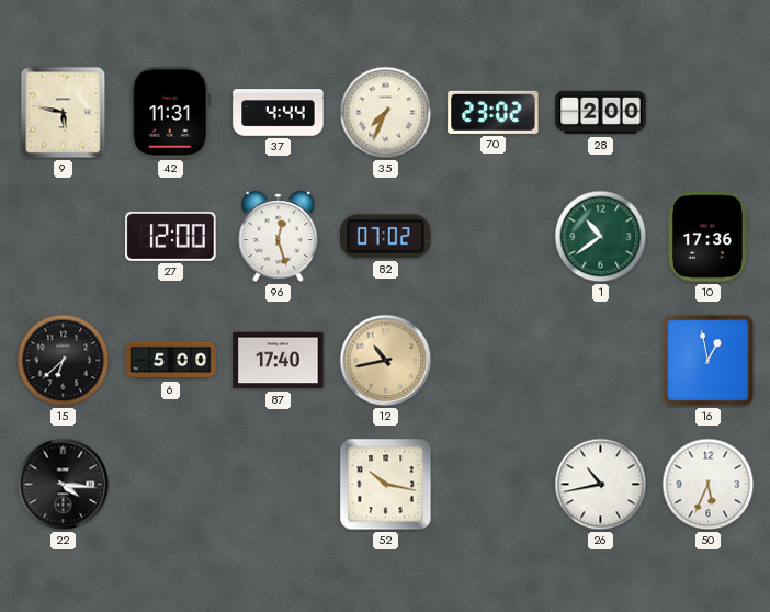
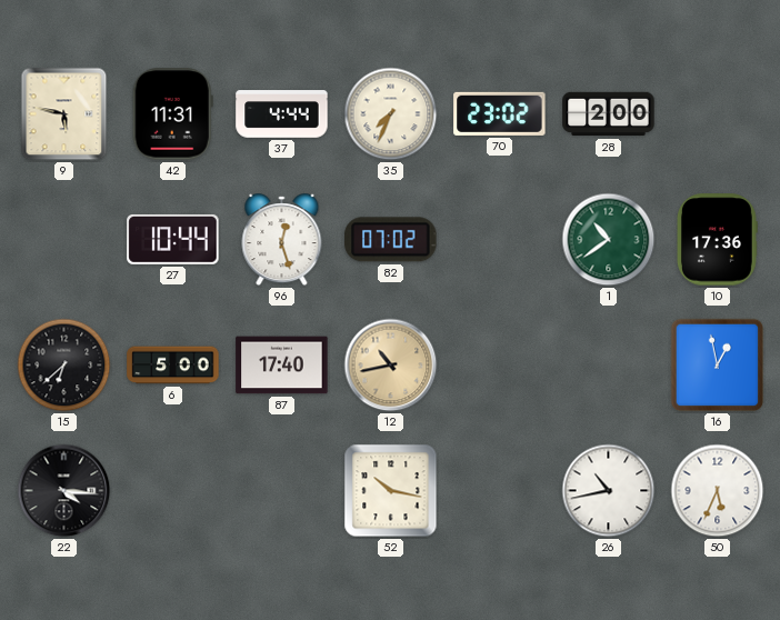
27: 12:00 -> 10:44 (173, 240)
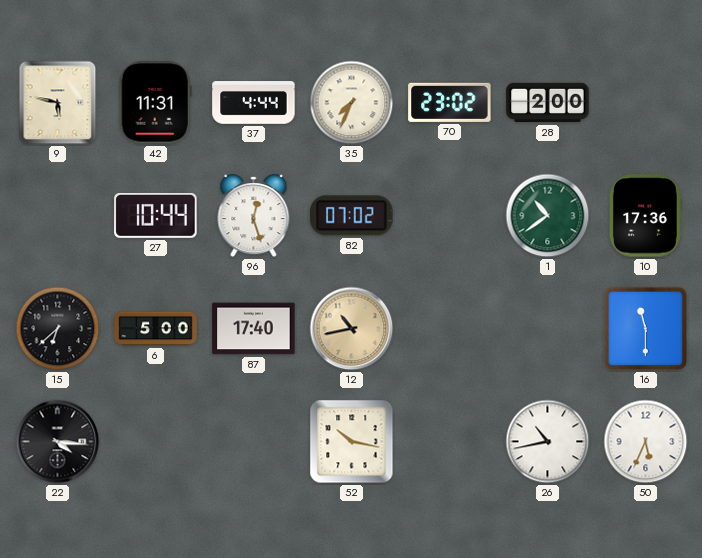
16: 12:58 -> 11:30 (646, 329)
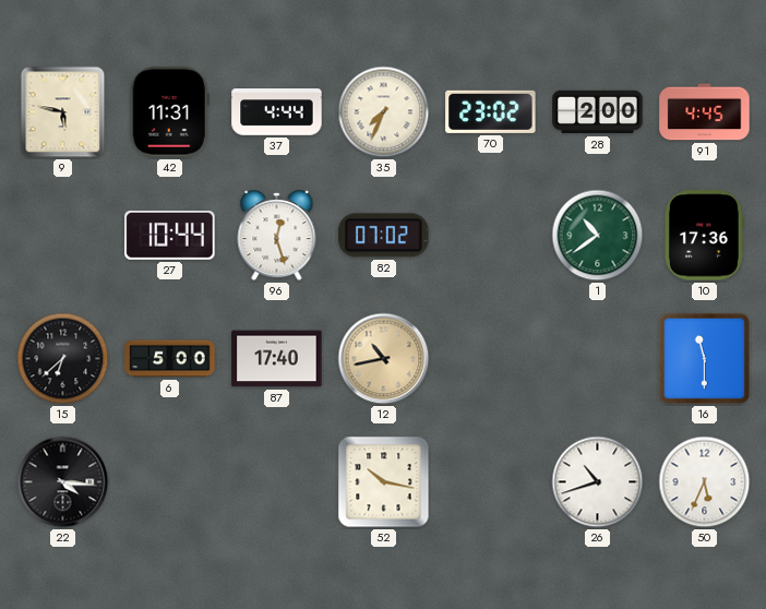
91: none -> 4:45 (705, 112)
26: 10:43 -> 10:42 (598, 482)
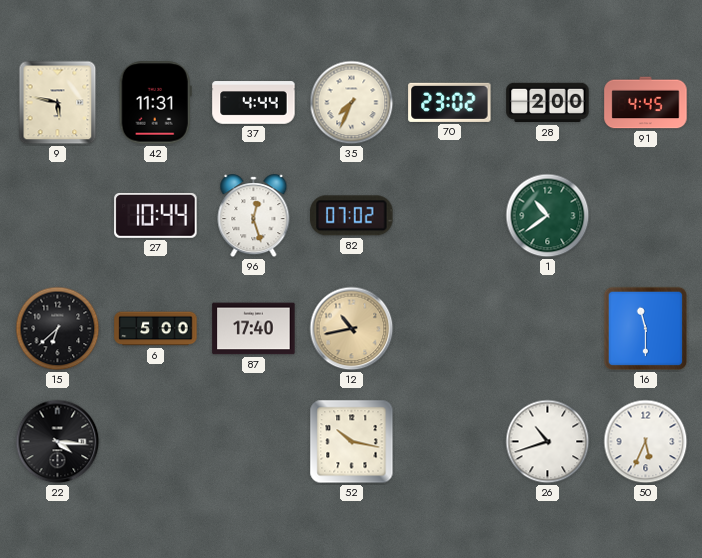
10: 17:36 -> none (705, 236)
